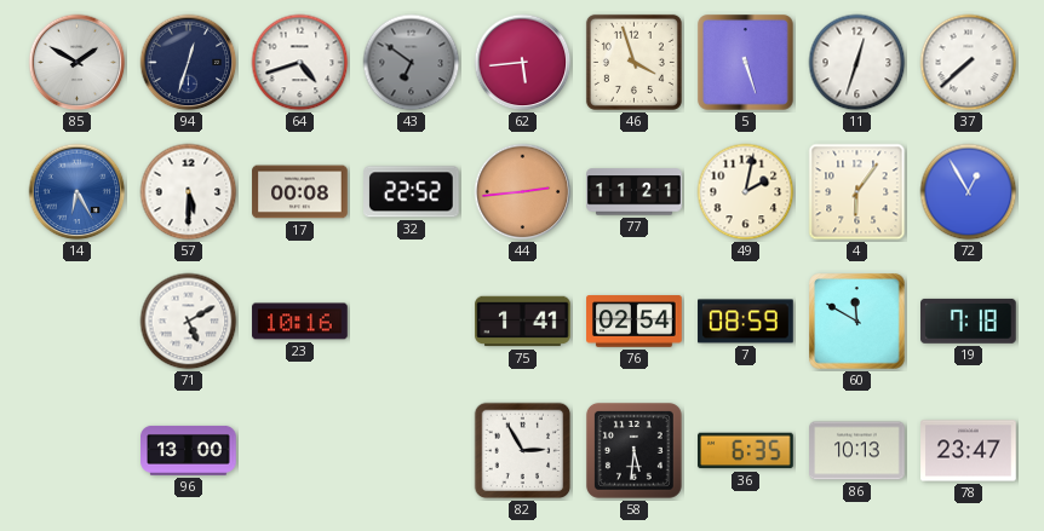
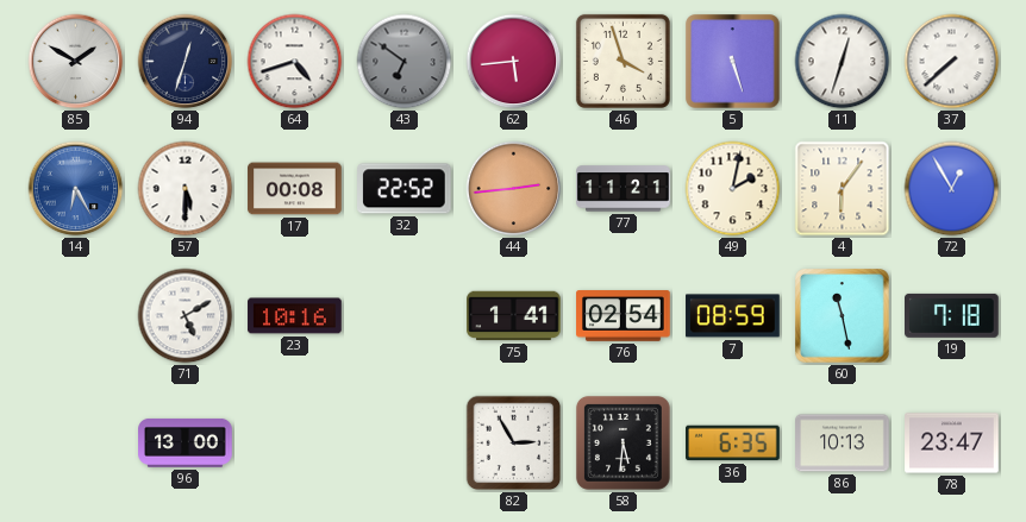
60: 11:50 -> 11:28 (843, 316)
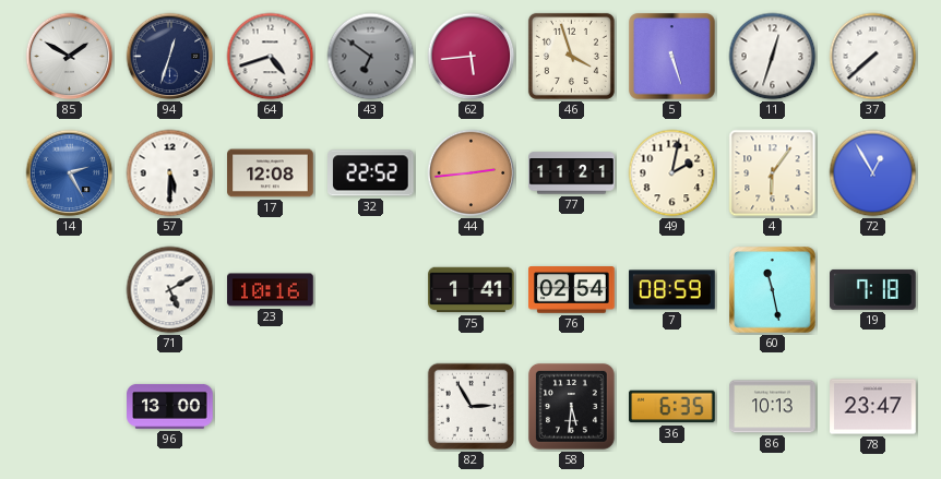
14: 6:25 -> 2:25 (70, 173)
17: 00:08 -> 12:08 (271, 173)
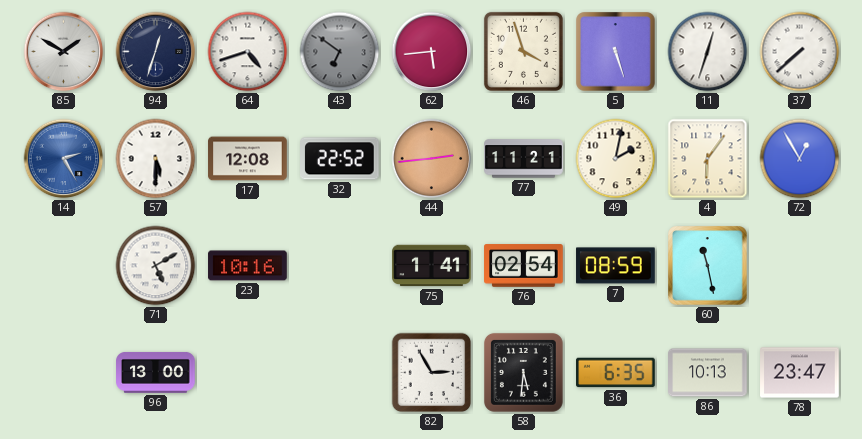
19: 7:18 -> none (873, 289)
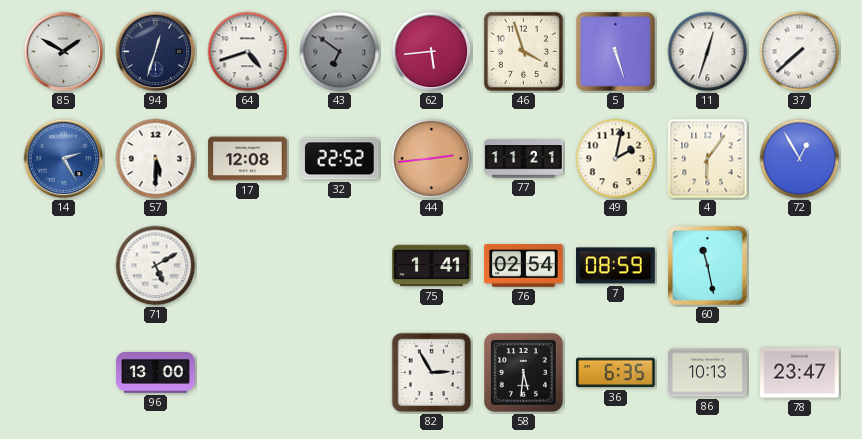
23: 10:16 -> none (248, 266)
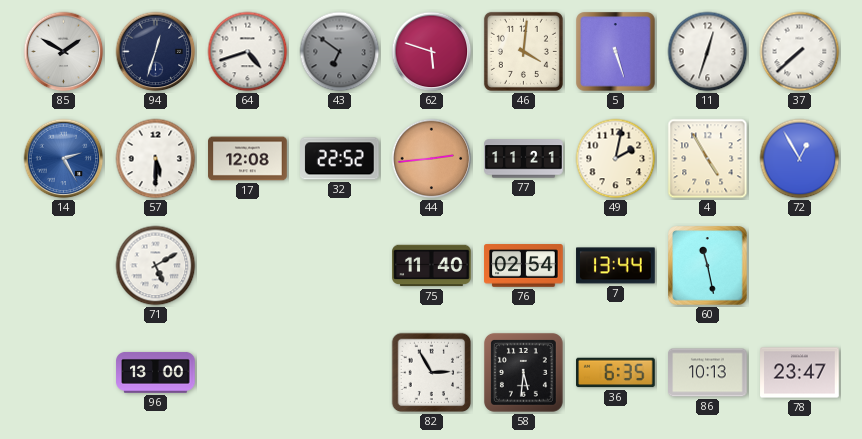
62: 5:44 -> 5:48 (432, 52)
46: 3:57 -> 4:01 (523, 51)
4: 6:06 -> 4:55 (708, 159)
75: 1:41 -> 11:40 (432, 266)
7: 08:59 -> 13:44 (616, 266)
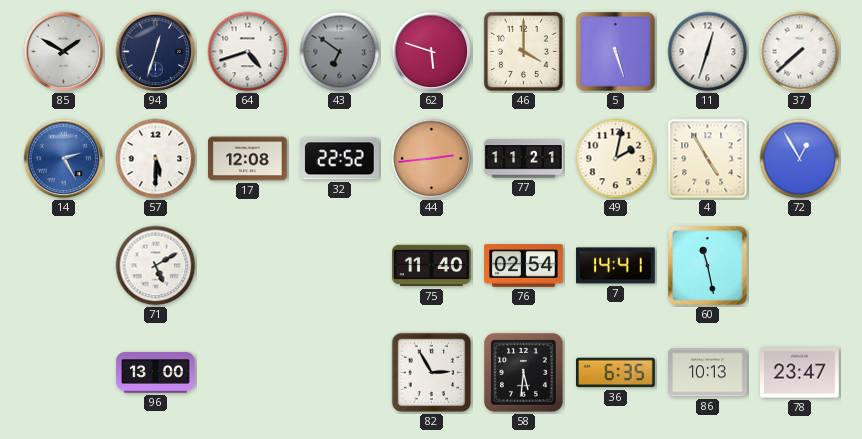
46: 4:01 -> 4:00 (523, 51)
7: 13:44 -> 14:41 (616, 266)
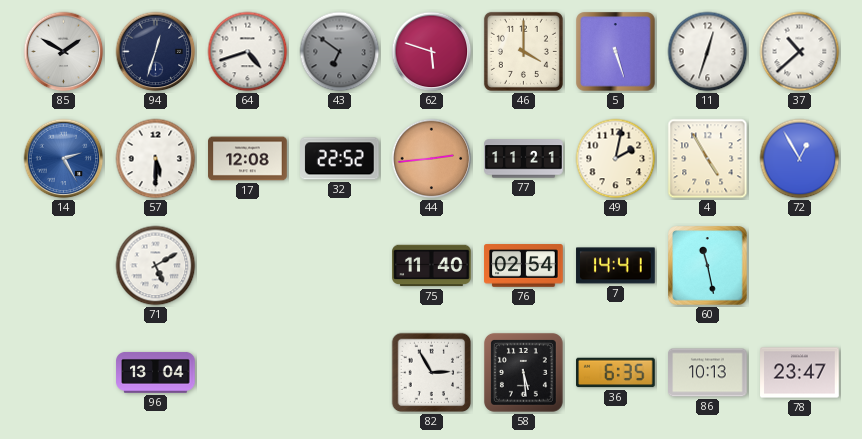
37: 7:38 -> 10:38 (800, 52)
96: 13:00 -> 13:04 (156, 372)
58: 5:31 -> 5:29 (523, 372)
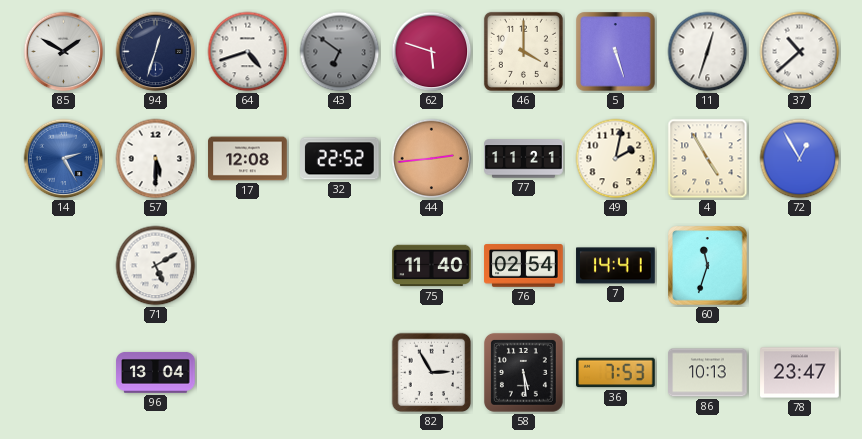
60: 11:28 -> 11:33 (708, 266)
36: 6:35 -> 7:53 (616, 373)
